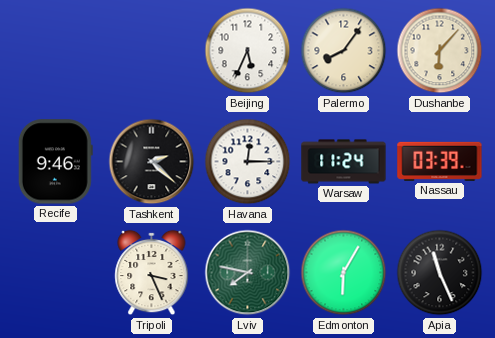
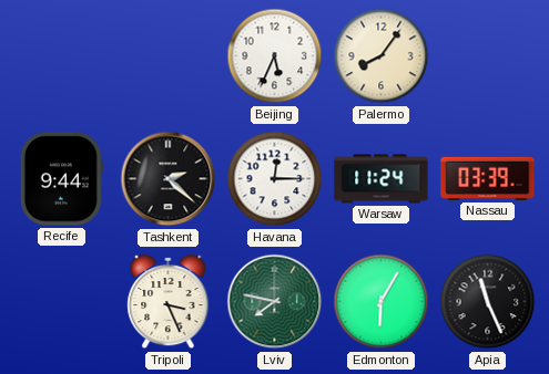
Dushanbe: 6:07 -> none (440, 51)
Recife: 9:46 -> 9:44 (61, 179)
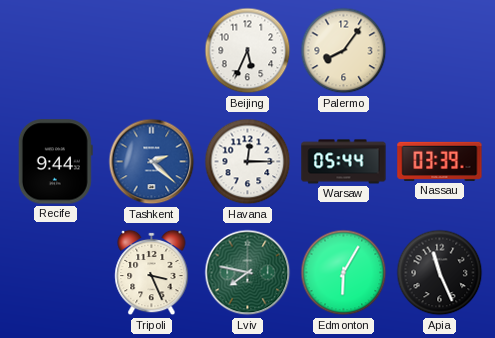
Tashkent dial: black -> blue (152, 162)
Warsaw: 11:24 -> 05:44 (344, 162)
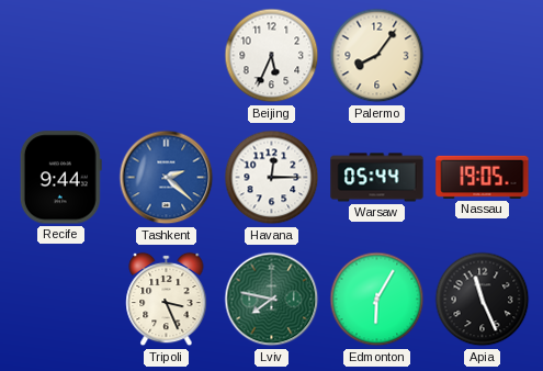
Nassau: 03:39 -> 19:05 (483, 177)
